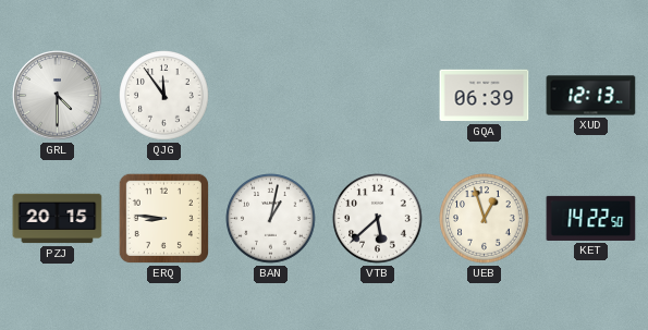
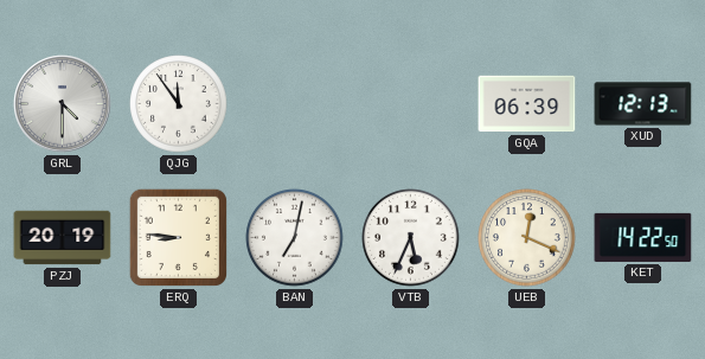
PZJ: 20:15 -> 20:19 (63, 238)
BAN: 1:02 -> 7:02 (295, 238)
VTB: 5:38 -> 5:34 (411, 238)
UEB: 12:57 -> 12:19 (527, 238)
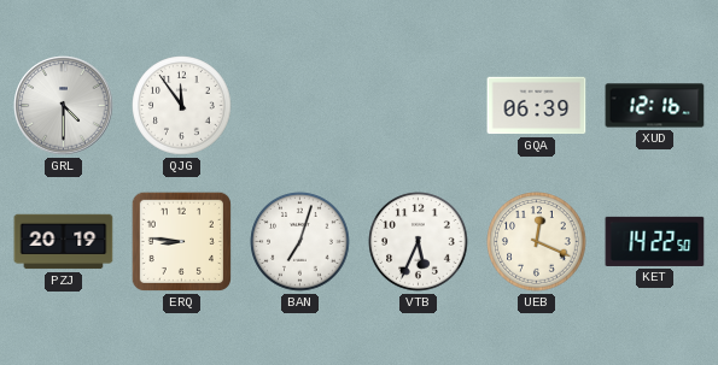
XUD: 12:13 -> 12:16 (655, 106)
BAN: 7:02 -> 7:03 (300, 242)
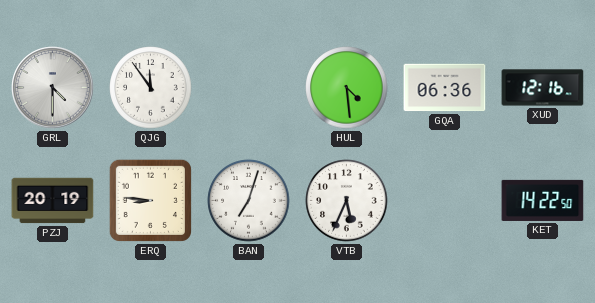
HUL: none -> 4:29 (347, 88)
GQA: 06:39 -> 06:36 (445, 88)
UEB: 12:19 -> none (537, 242)
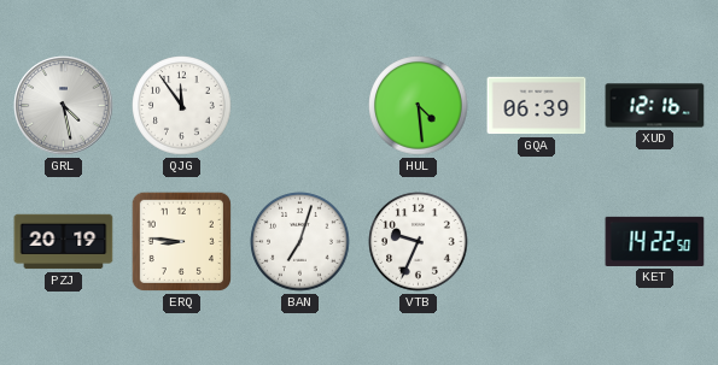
GRL: 4:30 -> 4:28 (64, 106)
GQA: 06:36 -> 06:39 (537, 106)
VTB: 5:34 -> 9:34 (419, 242)
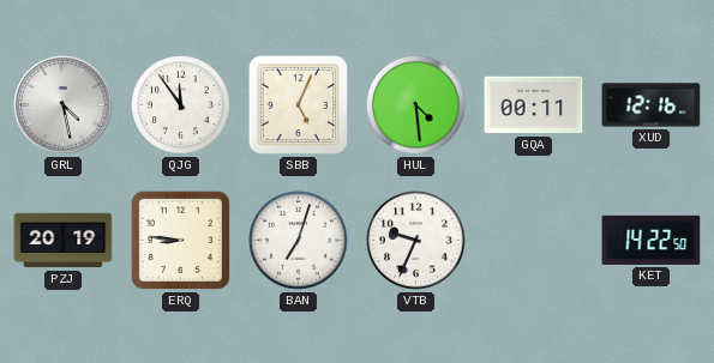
SBB: none -> 5:04 (298, 104)
GQA: 06:39 -> 00:11 (534, 105)
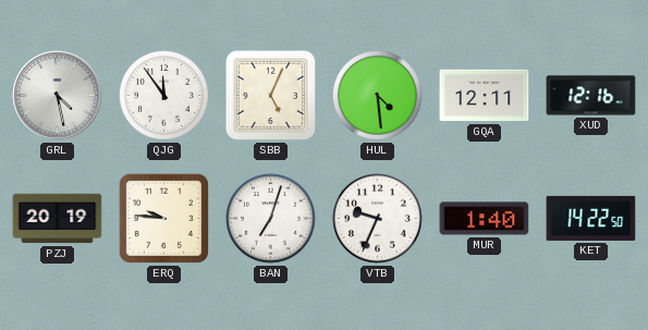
GQA: 00:11 -> 12:11 (485, 96)
ERQ: 8:46 -> 9:46 (163, 218)
MUR: none -> 1:40 (485, 219)
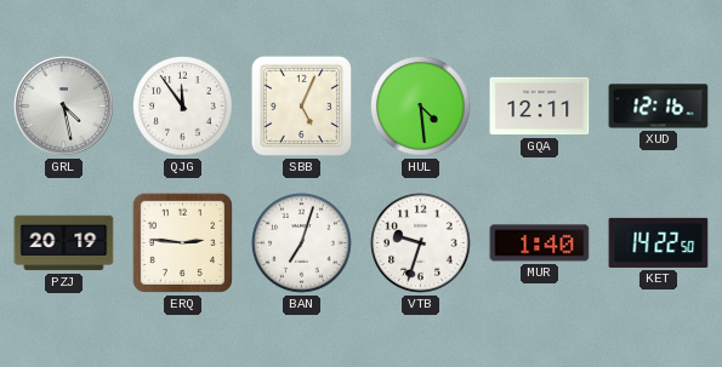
ERQ: 9:46 -> 2:46 (182, 242)
VTB: 9:34 -> 9:33 (421, 243)
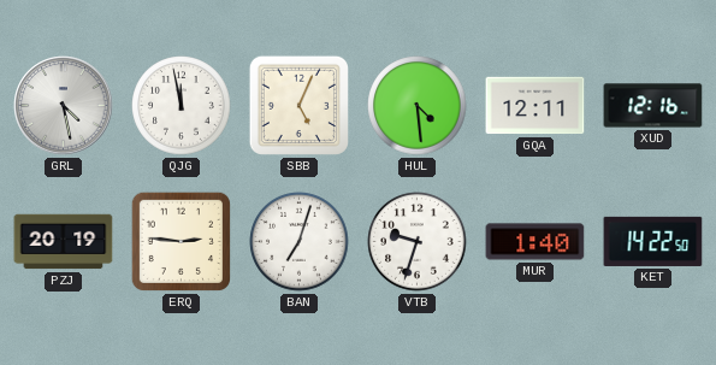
QJG: 11:54 -> 11:58 (182, 106)
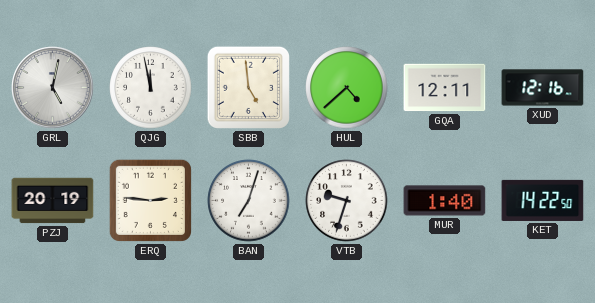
GRL: 4:28 -> 5:02 (53, 88)
SBB: 5:04 -> 4:59 (248, 87)
HUL: 4:29 -> 4:38 (347, 88)
